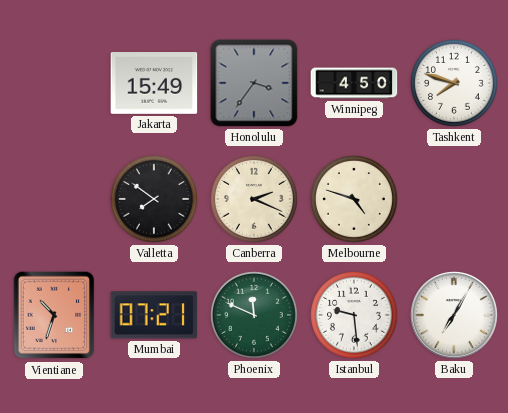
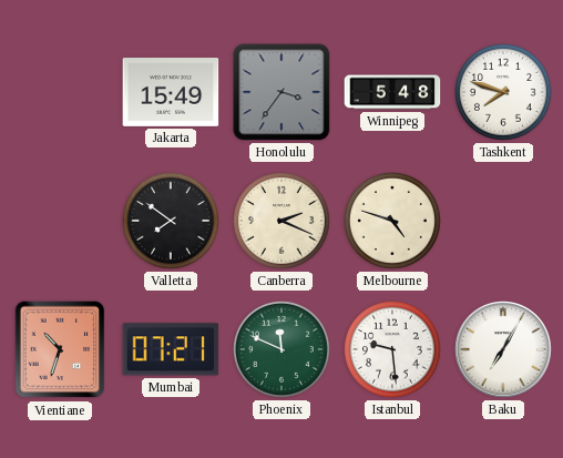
Winnipeg: 4:50 -> 5:48 (392, 92)
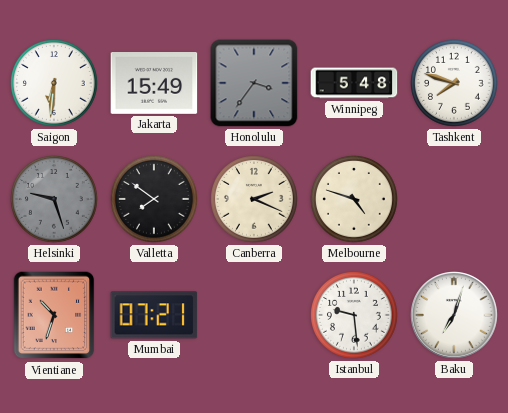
Saigon: none -> 6:31 (55, 84)
Helsinki: none -> 9:27 (55, 200)
Phoenix: 11:49 -> none (283, 350)
Baku: 7:05 -> 7:03 (455, 316)
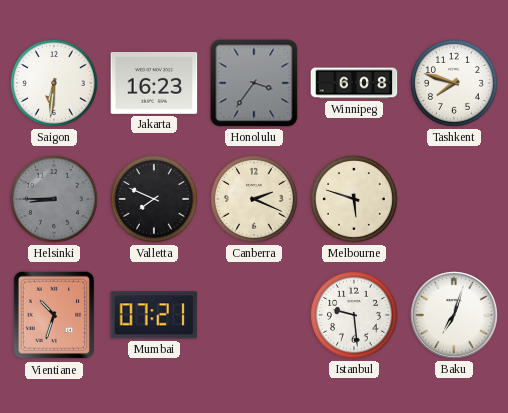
Jakarta: 15:49 -> 16:23 (154, 84)
Winnipeg: 5:48 -> 6:08 (354, 83)
Helsinki: 9:27 -> 8:45 (55, 200)
Valletta: 7:51 -> 7:49 (155, 200)
Melbourne: 4:48 -> 5:48 (355, 200)
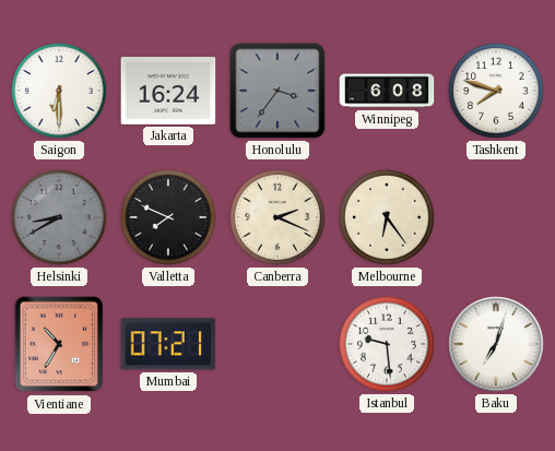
Saigon: 6:31 -> 6:30 (60, 92)
Jakarta: 16:23 -> 16:24 (168, 92)
Helsinki: 8:45 -> 8:40 (60, 218)
Melbourne: 5:48 -> 6:24 (388, 218)
Vientiane: 10:33 -> 10:35 (59, 344)
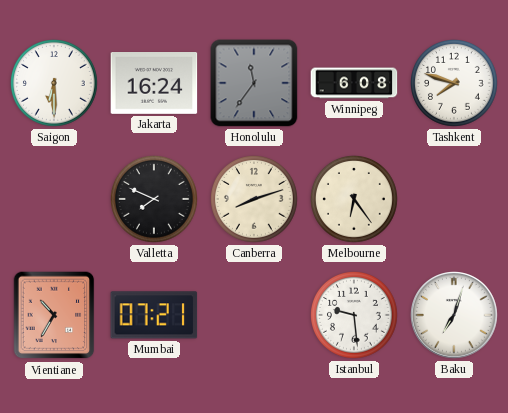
Honolulu: 3:36 -> 11:36 (254, 83)
Helsinki: 8:40 -> none (60, 218)
Canberra: 2:19 -> 8:12 (255, 200)
